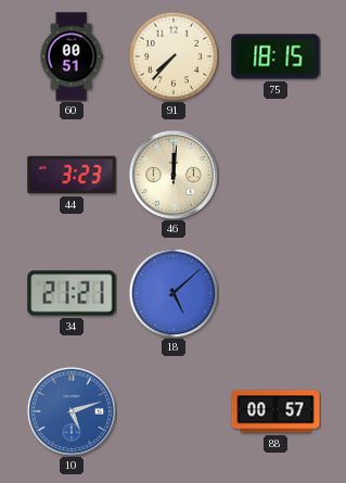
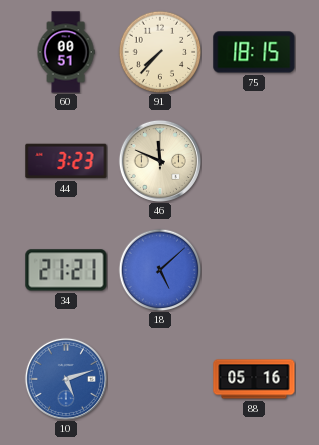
46: 12:01 -> 11:49 (160, 161)
88: 00:57 -> 05:16 (254, 379)
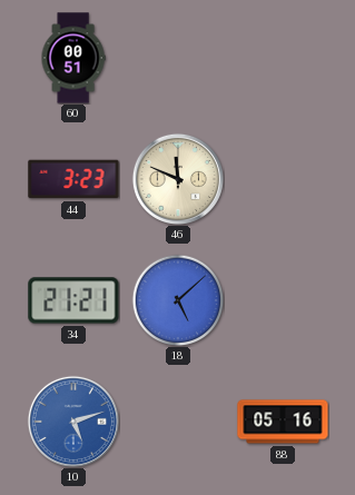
91: 7:37 -> none (160, 52)
75: 18:15 -> none (254, 52)
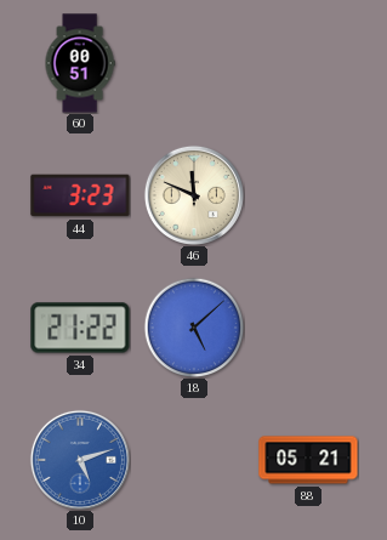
34: 21:21 -> 21:22 (80, 328)
88: 05:16 -> 05:21 (308, 460)
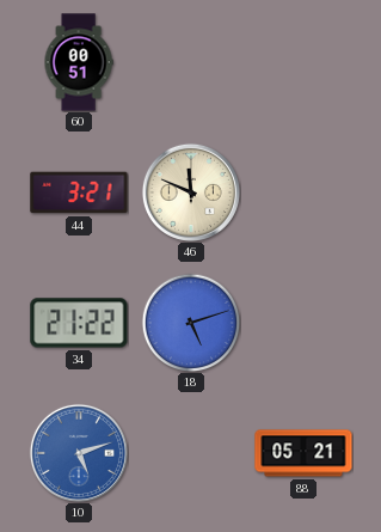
44: 3:23 -> 3:21 (79, 192)
18: 5:08 -> 5:12 (191, 323)
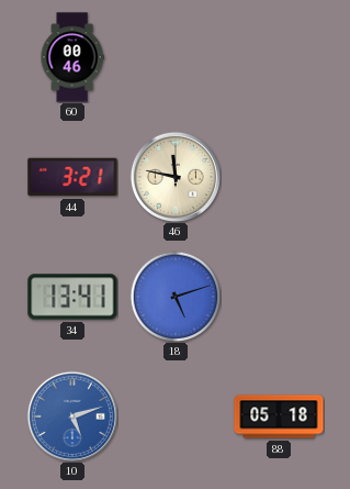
60: 00:51 -> 00:46 (72, 57)
46: 11:49 -> 11:47 (176, 177)
34: 21:22 -> 13:41 (72, 297)
88: 05:21 -> 05:18 (279, 416)
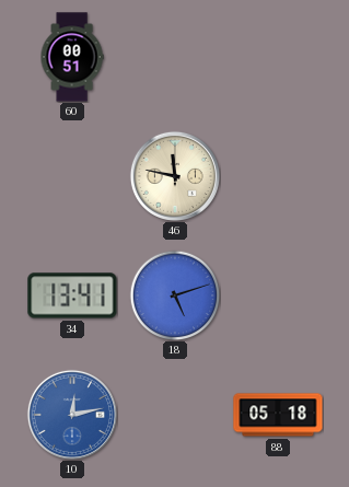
60: 00:46 -> 00:51 (72, 57)
44: 3:21 -> none (72, 177)
10: 5:12 -> 12:13 (72, 415)
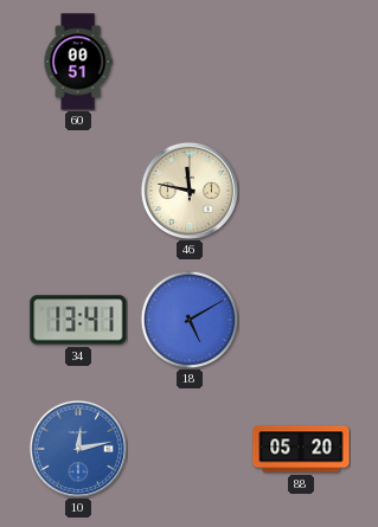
18: 5:12 -> 5:10 (190, 320)
88: 05:18 -> 05:20 (301, 449)
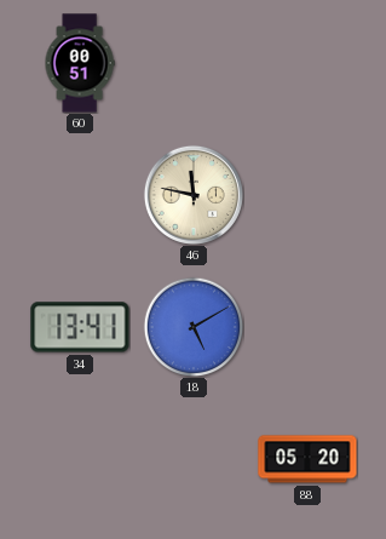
10: 12:13 -> none (78, 449)
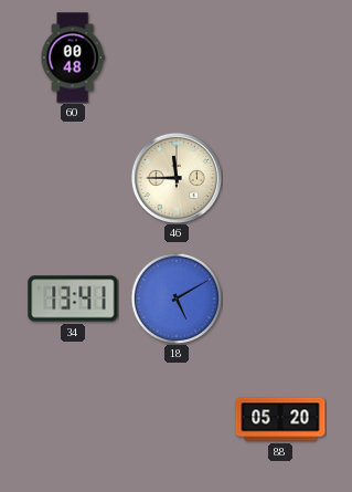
60: 00:51 -> 00:48 (73, 57)
46: 11:47 -> 11:45 (177, 178)
